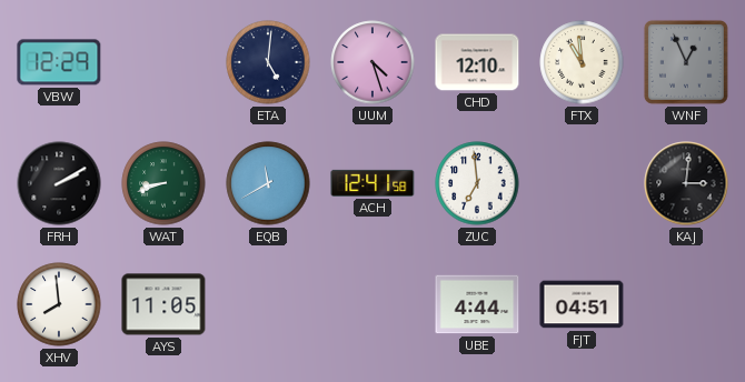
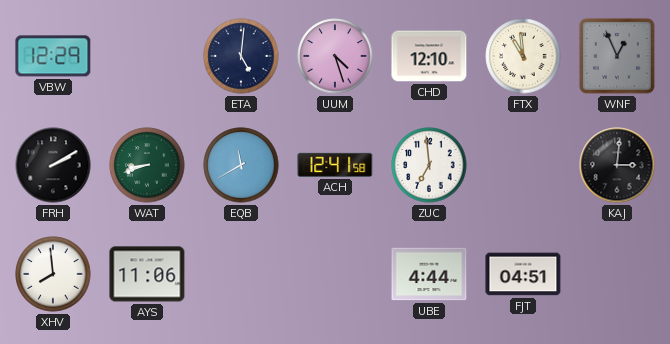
AYS: 11:05 -> 11:06 (147, 274)
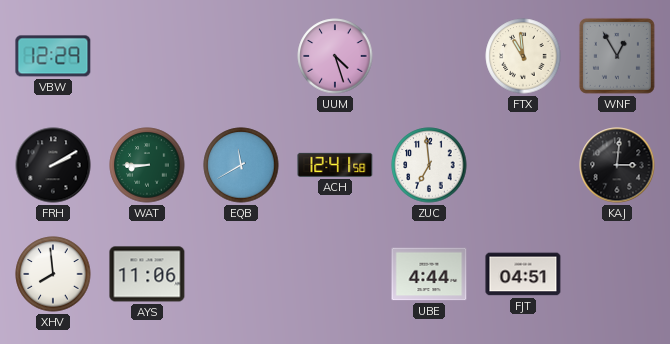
ETA: 5:01 -> none (241, 56)
CHD: 12:10 -> none (429, 56)
WNF: 12:56 -> 12:55 (617, 56)
WAT: 8:42 -> 8:45 (147, 165)
